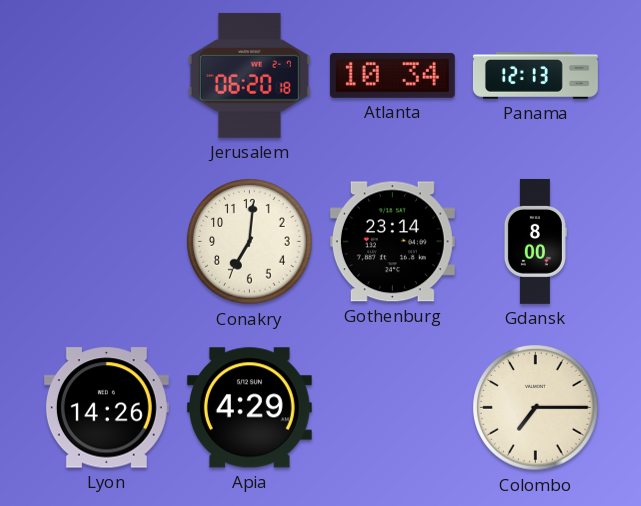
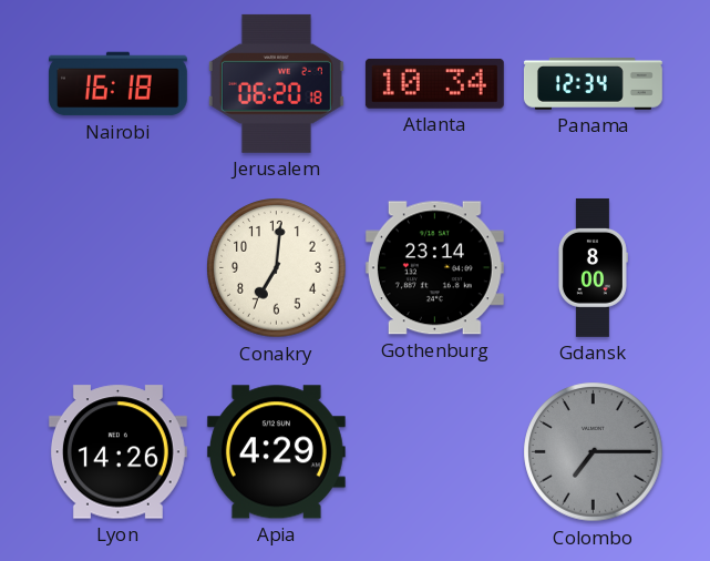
Nairobi: none -> 16:18 (117, 84)
Panama: 12:13 -> 12:34 (593, 84)
Colombo dial: cream -> grey (594, 452)
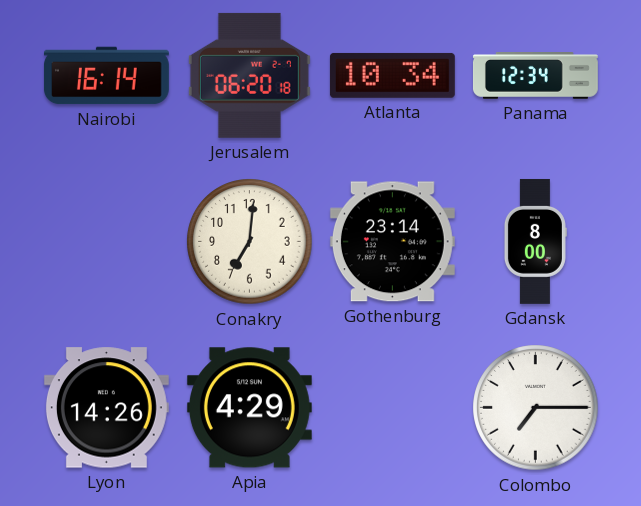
Nairobi: 16:18 -> 16:14 (106, 76)
Colombo dial: grey -> white (536, 408)
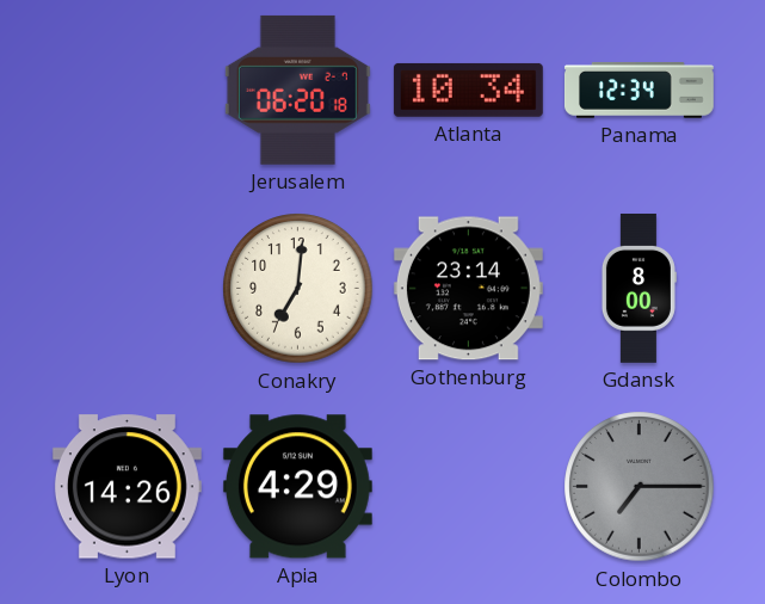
Nairobi: 16:14 -> none (106, 76)
Colombo dial: white -> grey (640, 487)
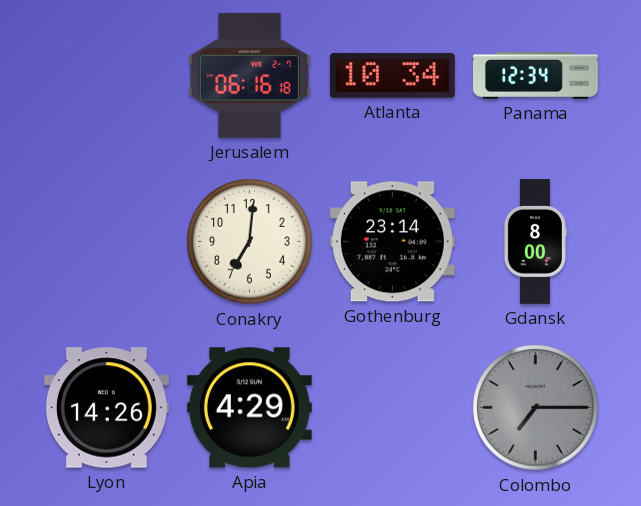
Jerusalem: 06:20 -> 06:16 (249, 75)
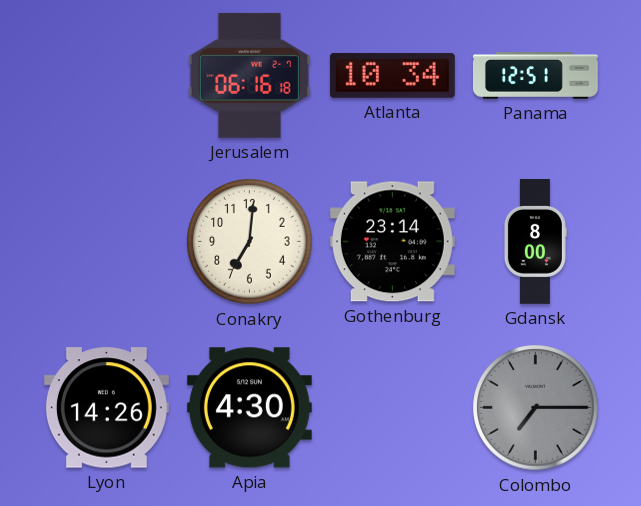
Panama: 12:34 -> 12:51 (535, 76)
Apia: 4:29 -> 4:30 (249, 408)
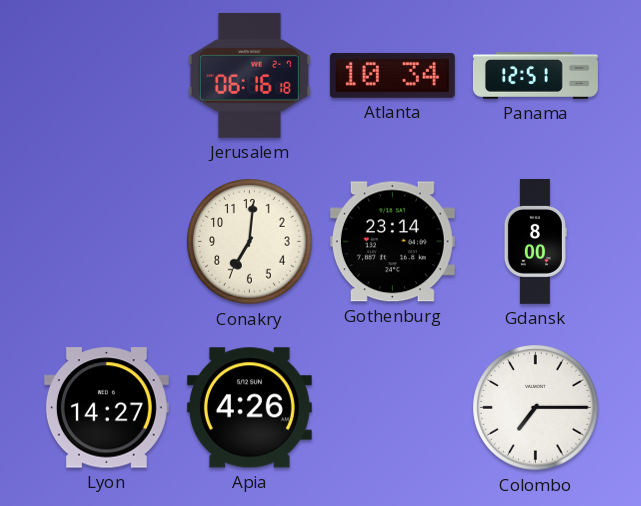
Lyon: 14:26 -> 14:27 (106, 408)
Apia: 4:30 -> 4:26 (249, 408)
Colombo dial: grey -> white (536, 408)
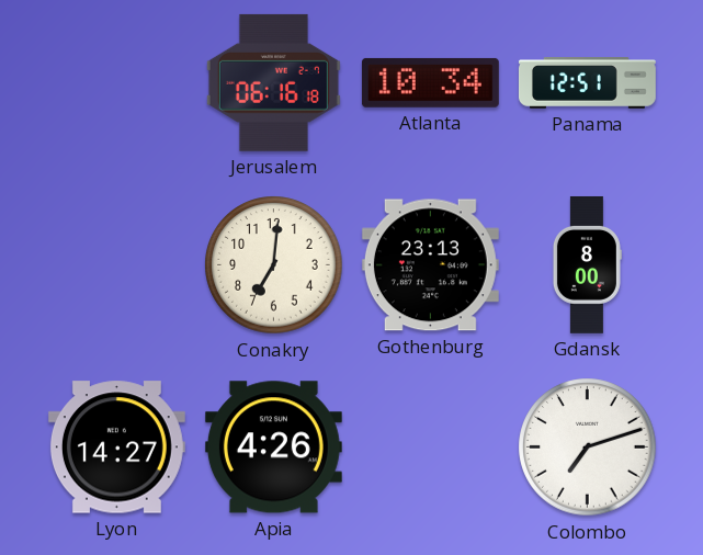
Gothenburg: 23:14 -> 23:13 (430, 265)
Colombo: 7:15 -> 7:12 (588, 448)
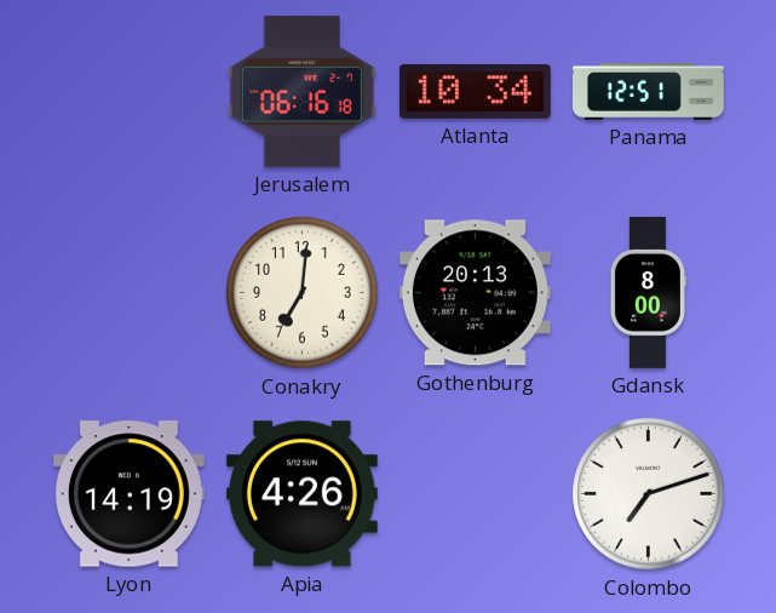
Gothenburg: 23:13 -> 20:13 (475, 293)
Lyon: 14:27 -> 14:19 (128, 494)
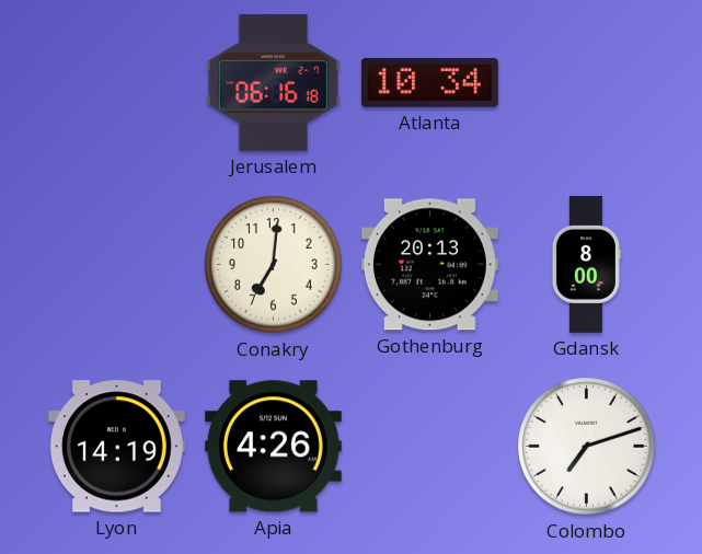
Panama: 12:51 -> none (648, 92)
